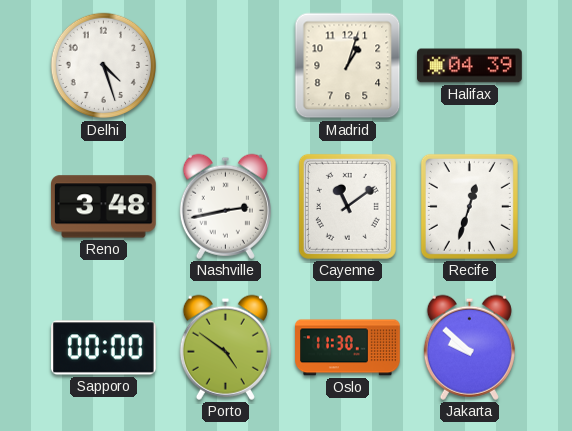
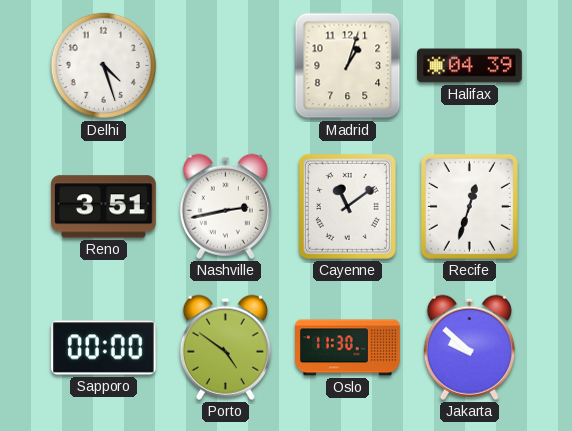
Reno: 3:48 -> 3:51 (104, 207)
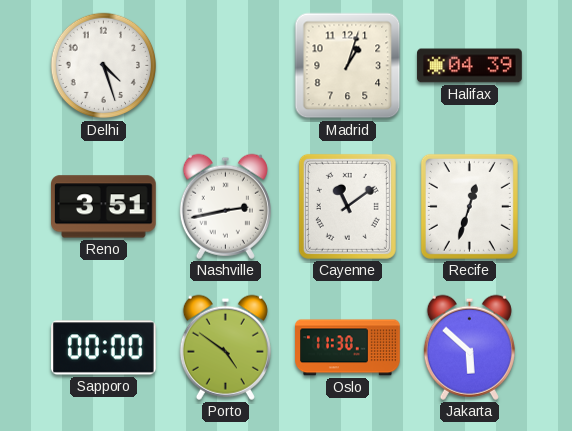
Jakarta: 9:52 -> 5:52 (469, 347)
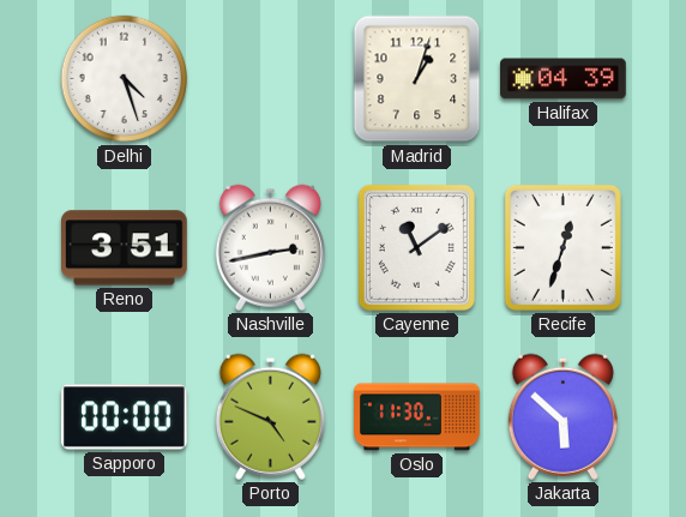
Porto: 4:51 -> 4:49 (270, 416)
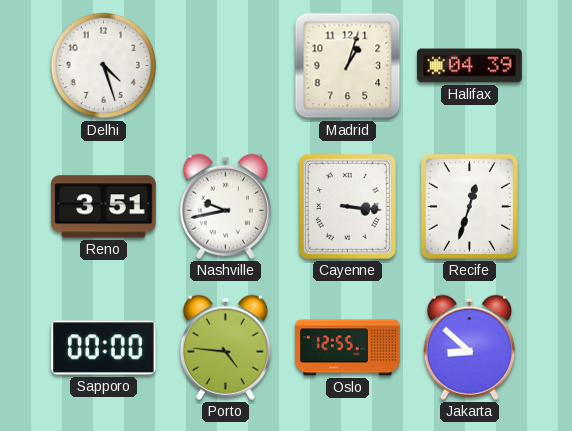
Nashville: 2:43 -> 9:43 (225, 206)
Cayenne: 11:09 -> 3:16 (347, 206)
Porto: 4:49 -> 4:46 (225, 347)
Oslo: 11:30 -> 12:55 (348, 348)
Jakarta: 5:52 -> 8:52 (469, 347)
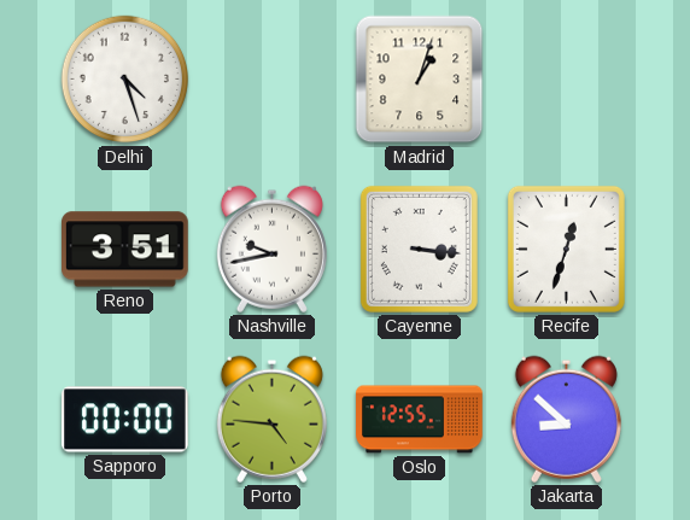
Halifax: 04:39 -> none (470, 66)
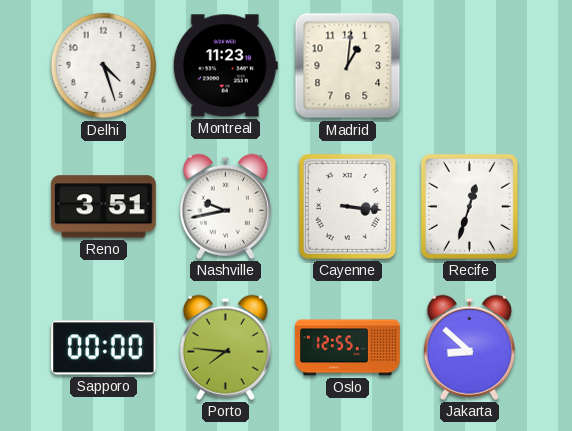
Montreal: none -> 11:23 (225, 66)
Madrid: 1:03 -> 1:01 (348, 66)
Porto: 4:46 -> 7:46 (225, 347)
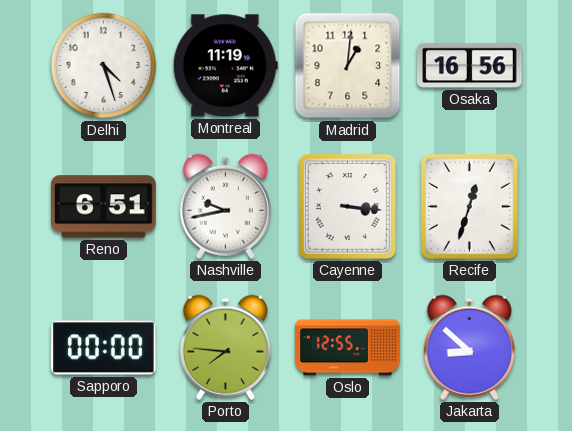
Montreal: 11:23 -> 11:19 (225, 66)
Osaka: none -> 16:56 (470, 66)
Reno: 3:51 -> 6:51 (104, 207)
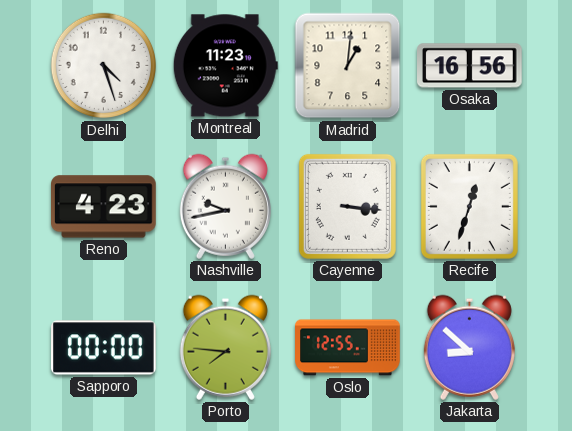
Montreal: 11:19 -> 11:23 (225, 66)
Reno: 6:51 -> 4:23 (104, 207)
